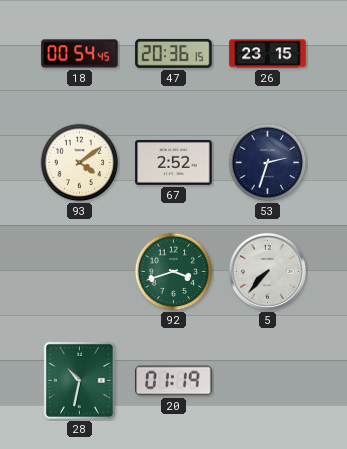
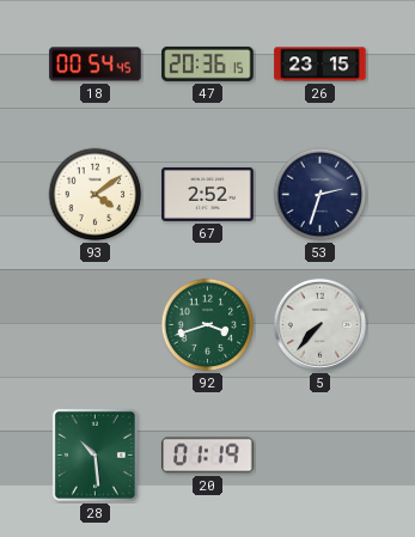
28: 10:32 -> 10:29 (94, 454)
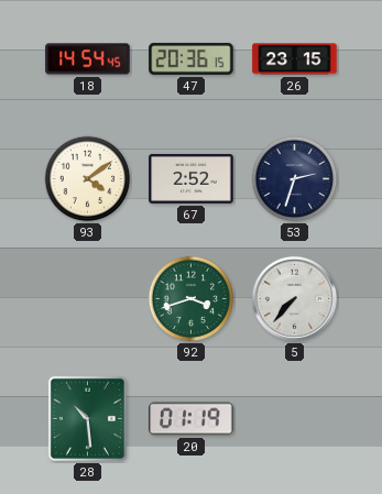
18: 00:54 -> 14:54 (88, 59)
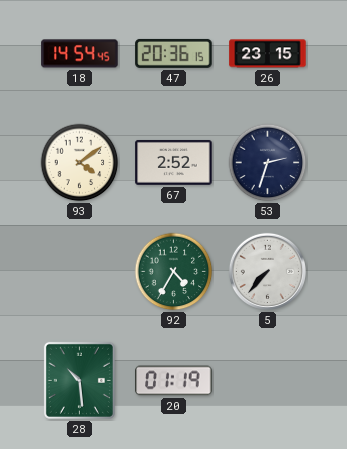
92: 3:42 -> 4:35 (174, 272)
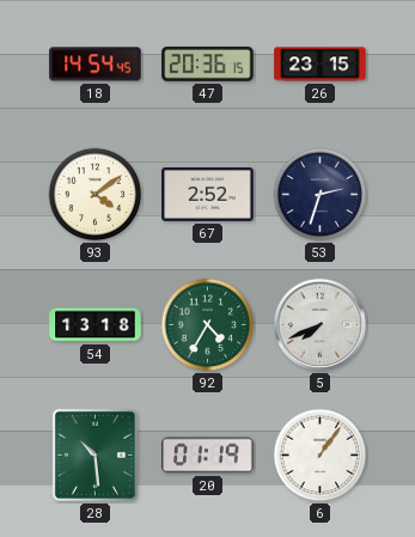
54: none -> 13:18 (96, 325)
5: 7:37 -> 7:41 (319, 324)
6: none -> 1:06 (321, 456)
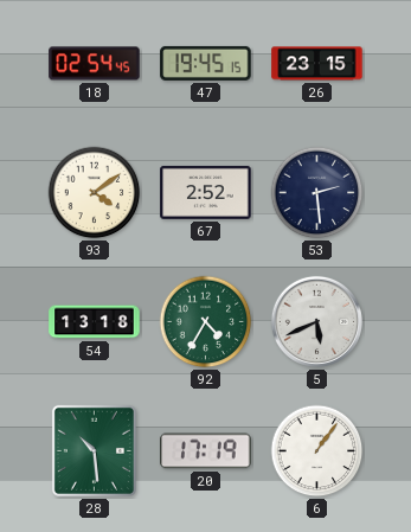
18: 14:54 -> 02:54 (95, 64)
47: 20:36 -> 19:45 (206, 63)
53: 2:33 -> 2:29 (317, 193)
5: 7:41 -> 5:41 (316, 321)
20: 01:19 -> 17:19 (206, 451)
